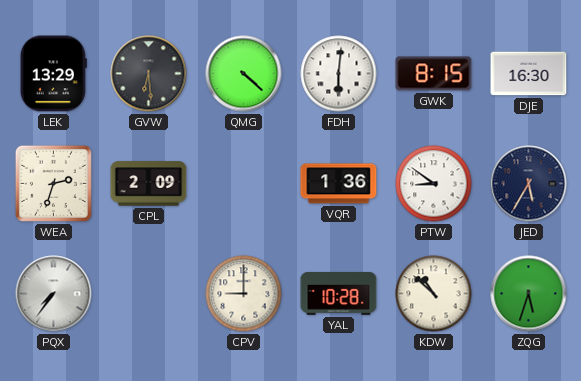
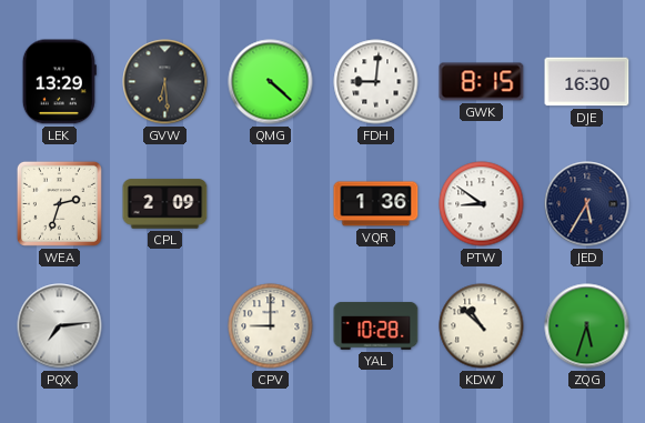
FDH: 6:01 -> 9:01 (376, 82)
PQX: 7:36 -> 7:14 (60, 326)
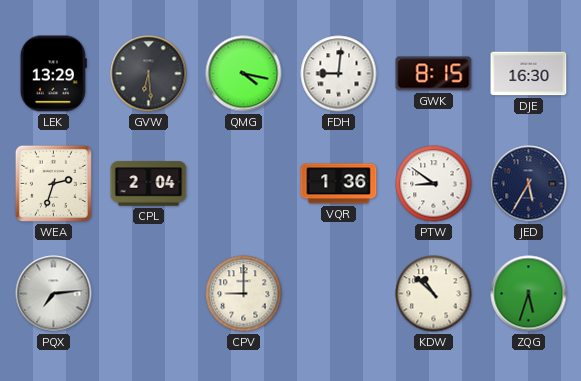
QMG: 4:22 -> 4:17 (244, 74)
CPL: 2:09 -> 2:04 (149, 184)
YAL: 10:28 -> none (376, 325)
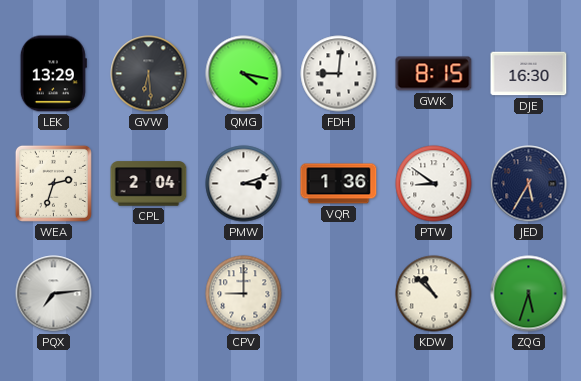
PMW: none -> 3:12 (244, 184)
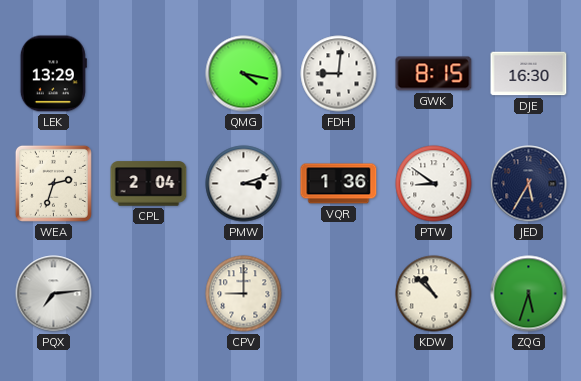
GVW: 6:29 -> none (149, 74)
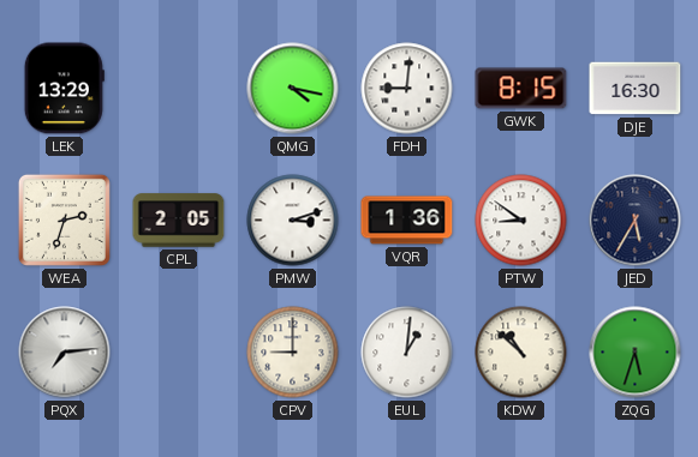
CPL: 2:04 -> 2:05 (179, 221)
EUL: none -> 1:01 (407, 353)
